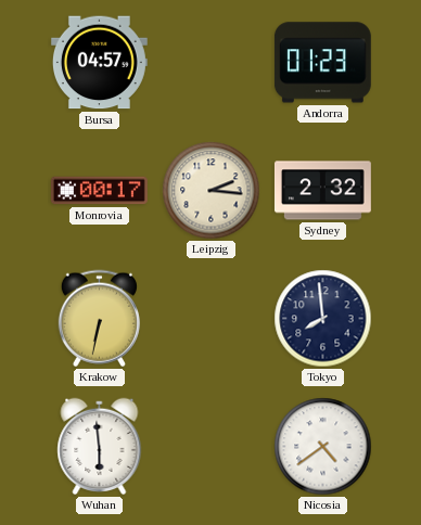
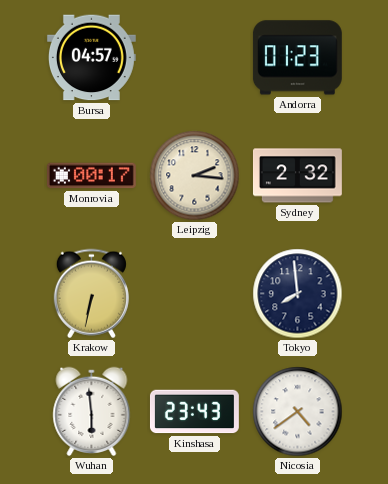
Kinshasa: none -> 23:43 (194, 412)
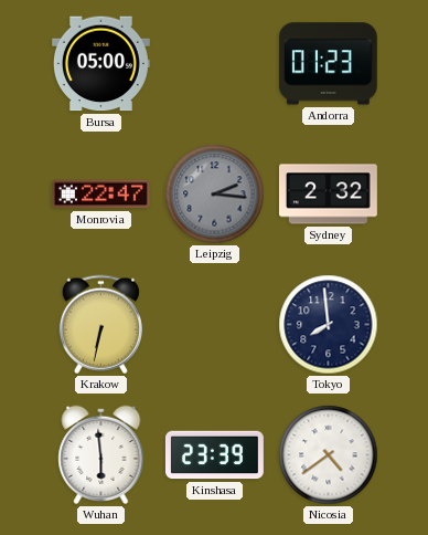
Bursa: 04:57 -> 05:00 (100, 64)
Monrovia: 00:17 -> 22:47 (100, 195)
Leipzig dial: cream -> grey (215, 195)
Kinshasa: 23:43 -> 23:39 (214, 455)
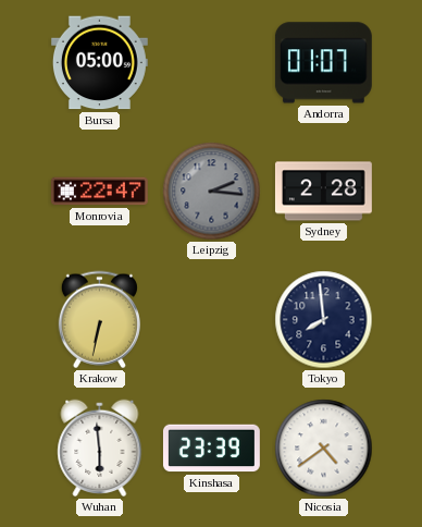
Andorra: 01:23 -> 01:07 (323, 63)
Sydney: 2:32 -> 2:28 (323, 192)
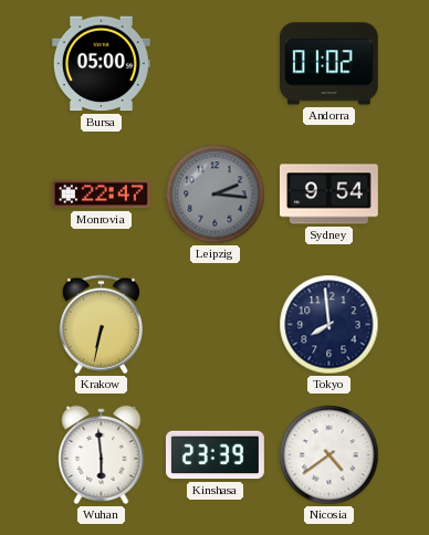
Andorra: 01:07 -> 01:02 (328, 64)
Sydney: 2:28 -> 9:54 (328, 195)
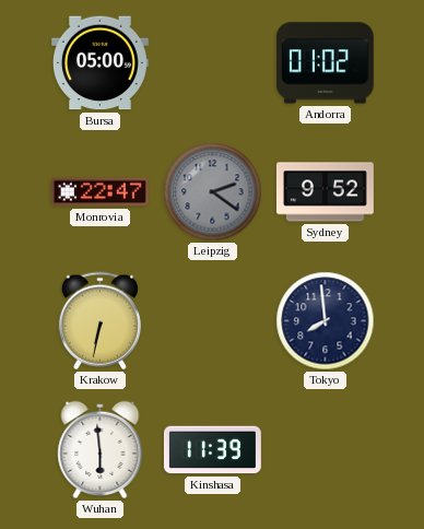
Leipzig: 2:16 -> 2:21 (213, 192)
Sydney: 9:54 -> 9:52 (325, 192)
Kinshasa: 23:39 -> 11:39 (212, 450)
Nicosia: 4:39 -> none (329, 455)
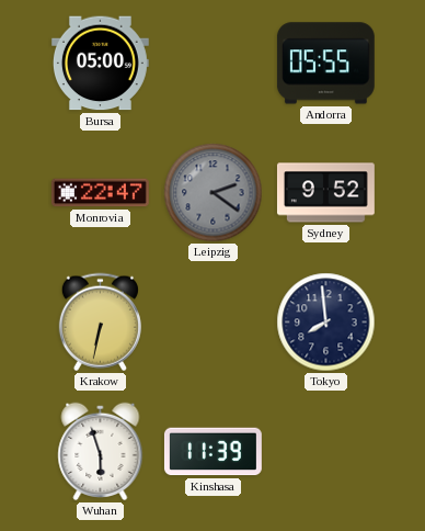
Andorra: 01:02 -> 05:55 (325, 64)
Wuhan: 5:59 -> 5:57 (101, 452)
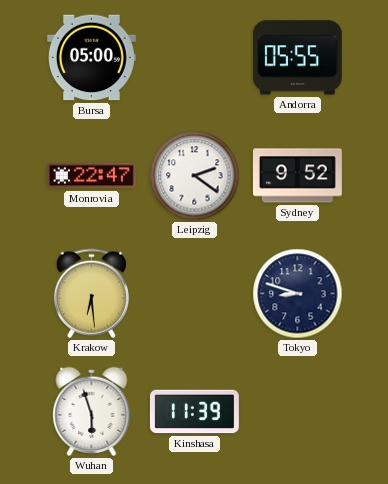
Leipzig dial: grey -> white (195, 176)
Krakow: 6:32 -> 6:29 (91, 294)
Tokyo: 7:59 -> 8:48 (298, 294)
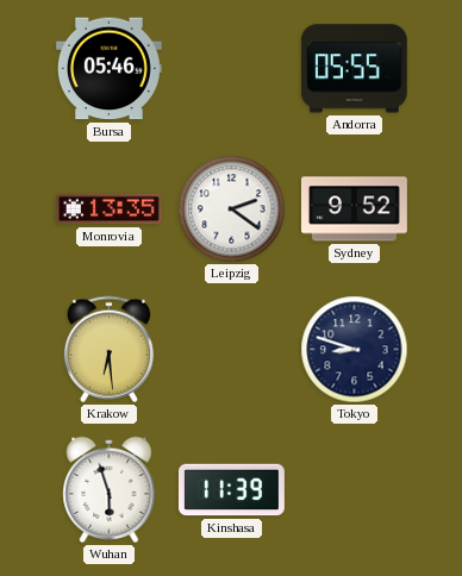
Bursa: 05:00 -> 05:46 (108, 69)
Monrovia: 22:47 -> 13:35 (108, 209)
